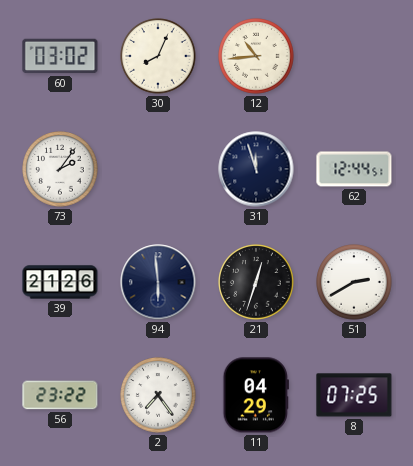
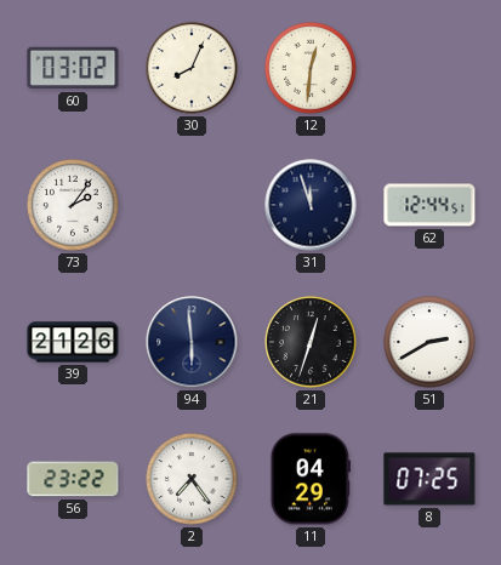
12: 10:44 -> 12:31 (311, 68)
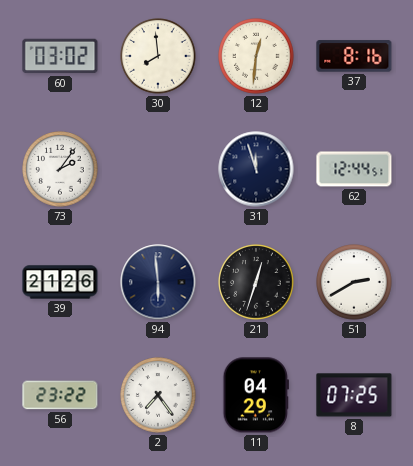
30: 8:04 -> 7:59 (158, 56)
37: none -> 8:16 (354, 56)
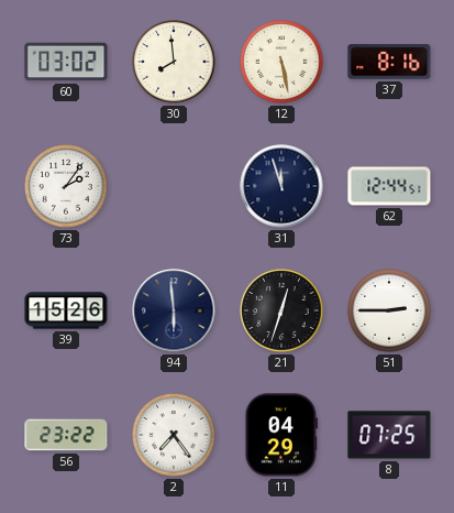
12: 12:31 -> 5:28 (281, 62)
39: 21:26 -> 15:26 (66, 310)
51: 2:40 -> 2:45 (389, 310)
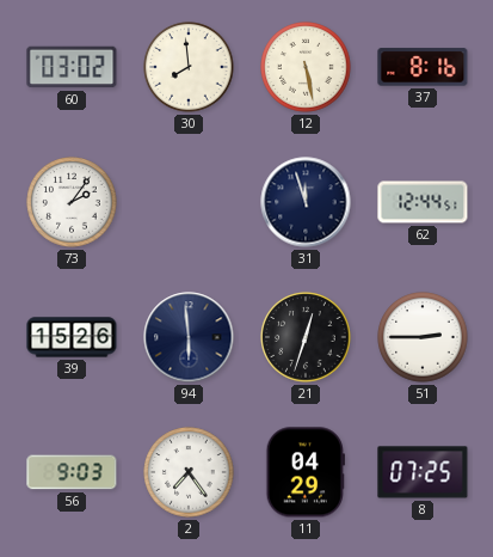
56: 23:22 -> 9:03 (72, 472)
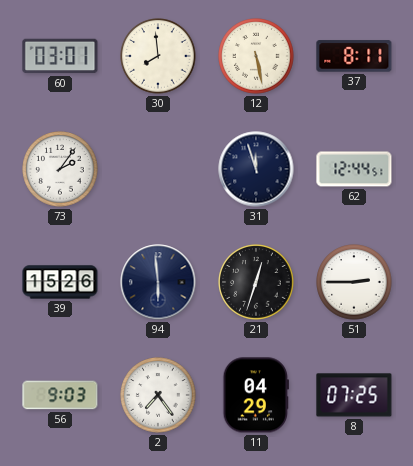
60: 03:02 -> 03:01 (60, 56)
37: 8:16 -> 8:11 (354, 56)
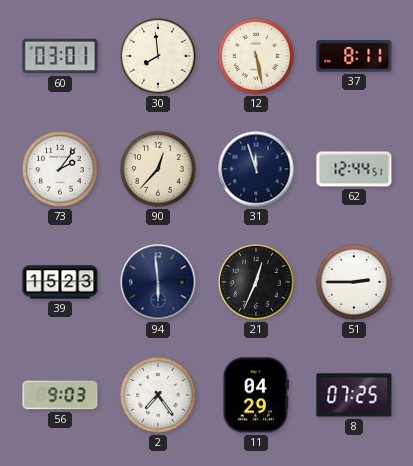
90: none -> 12:37 (158, 169)
39: 15:26 -> 15:23 (60, 282)
21: 12:33 -> 12:34 (256, 282)
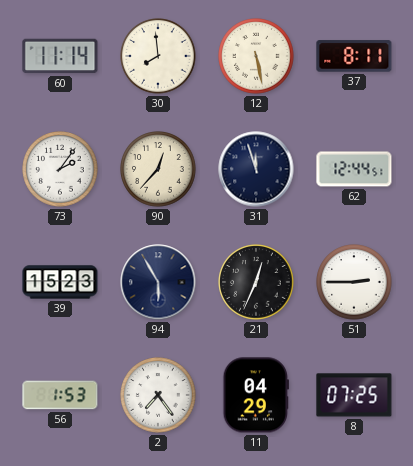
60: 03:01 -> 11:14 (60, 56)
94: 5:59 -> 5:55 (158, 282)
56: 9:03 -> 1:53 (60, 395)
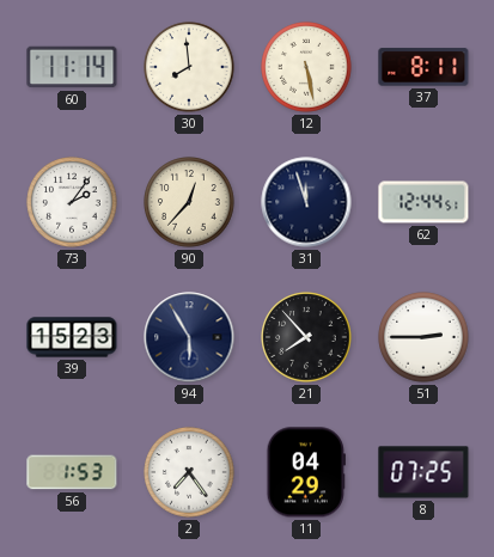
21: 12:34 -> 7:53 (306, 337)
